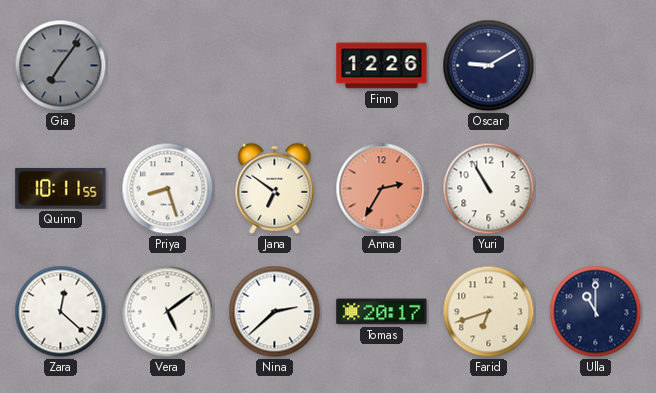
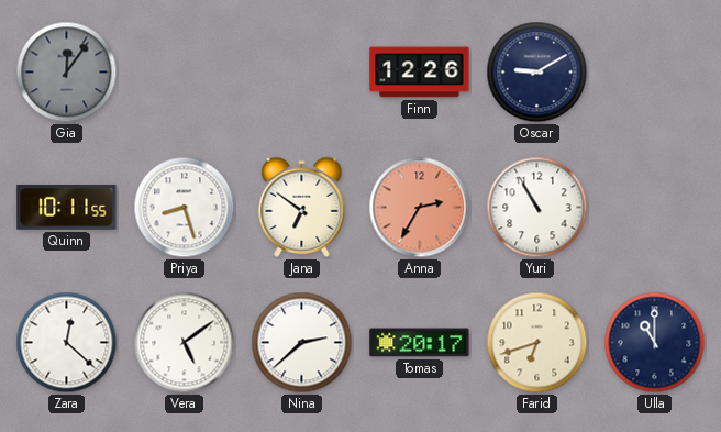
Gia: 7:06 -> 12:06 (67, 73)
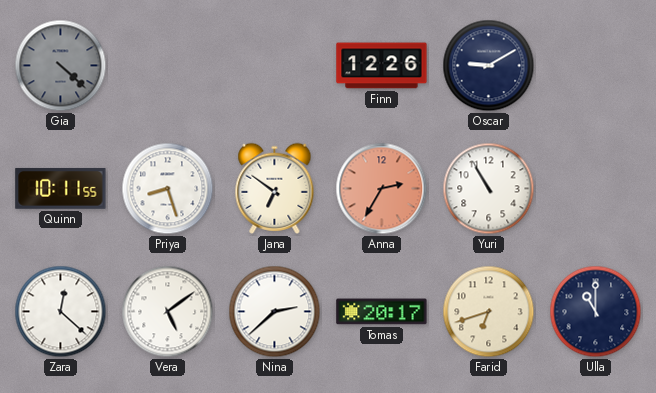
Gia: 12:06 -> 4:22 (61, 66)
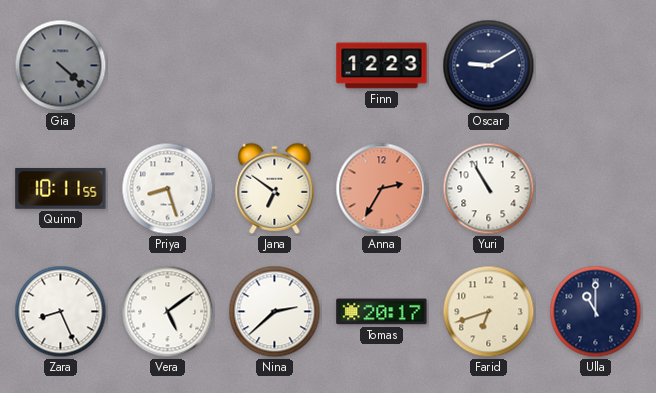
Finn: 12:26 -> 12:23 (382, 66)
Zara: 12:22 -> 8:26 (61, 312)
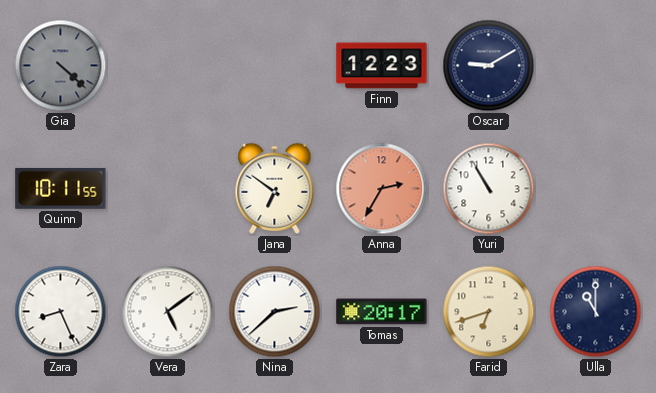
Priya: 8:27 -> none (168, 189)
